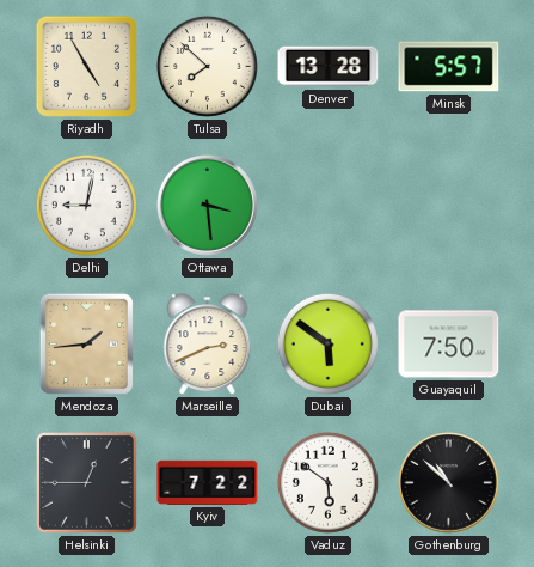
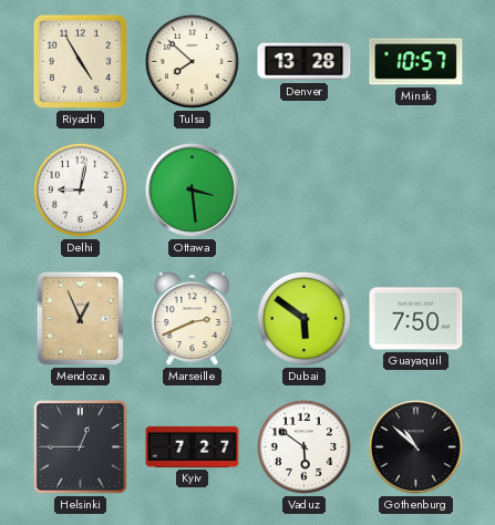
Minsk: 5:57 -> 10:57 (416, 62)
Mendoza: 1:44 -> 12:56 (80, 318)
Kyiv: 7:22 -> 7:27 (193, 446)
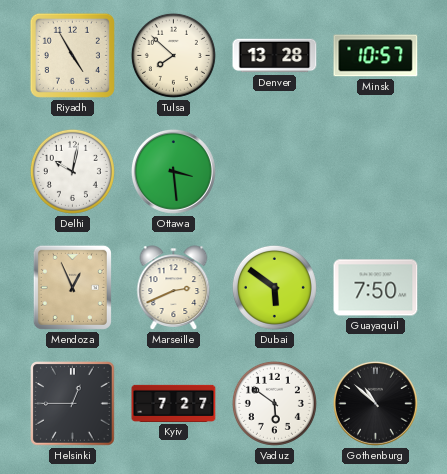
Delhi: 9:02 -> 10:02 (72, 171)
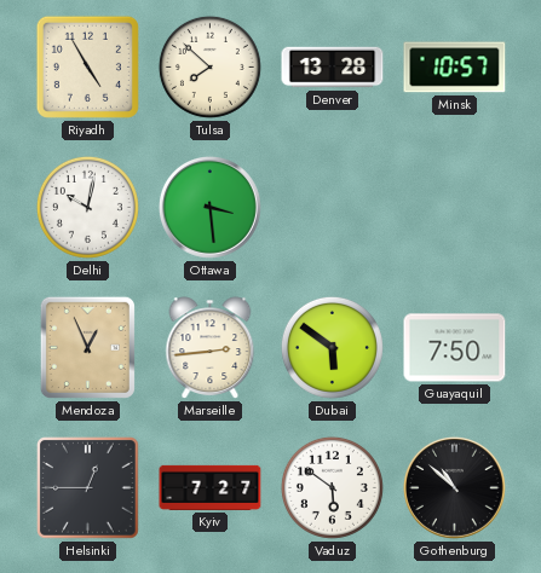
Marseille: 2:41 -> 2:44 (211, 348)
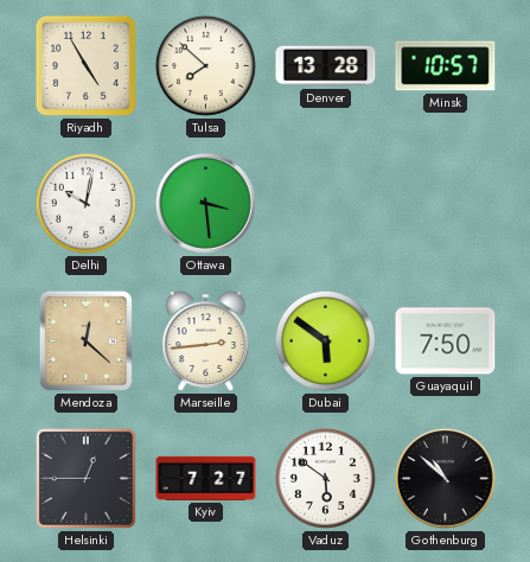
Mendoza: 12:56 -> 12:22 (85, 340)
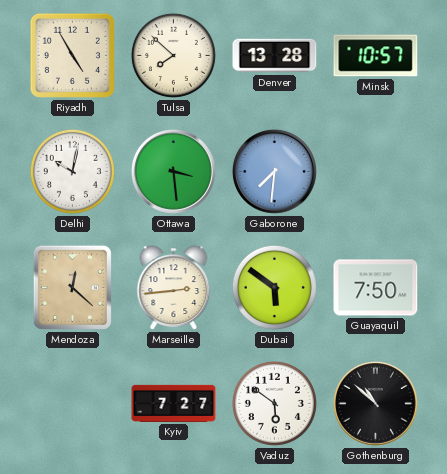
Gaborone: none -> 7:31 (274, 171)
Helsinki: 12:45 -> none (87, 479)
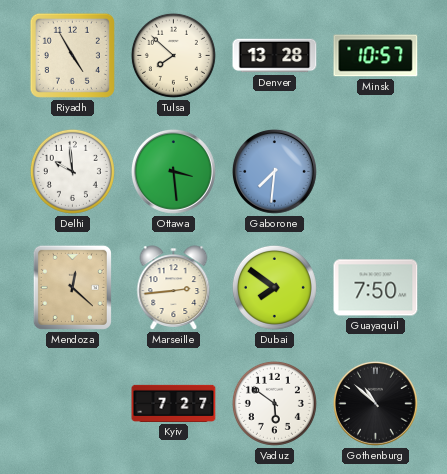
Delhi: 10:02 -> 9:59 (72, 171)
Dubai: 5:51 -> 7:51 (274, 287)
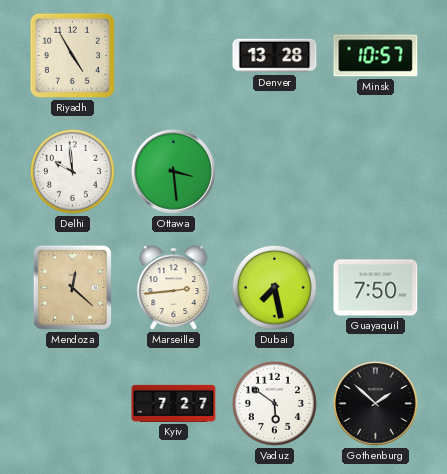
Tulsa: 7:52 -> none (173, 55)
Gaborone: 7:31 -> none (274, 171)
Dubai: 7:51 -> 7:28 (274, 287)
Gothenburg: 10:52 -> 1:52 (375, 403)
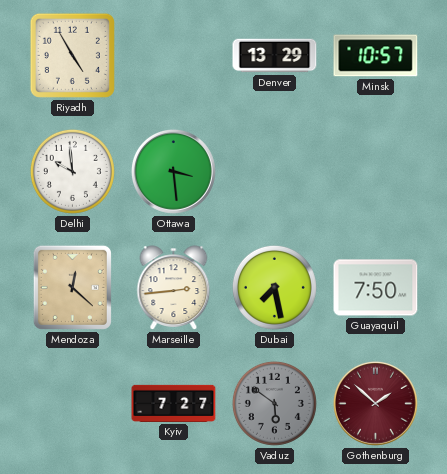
Denver: 13:28 -> 13:29 (275, 56)
Vaduz dial: white -> grey (274, 403)
Gothenburg dial: black -> burgundy (375, 403)
